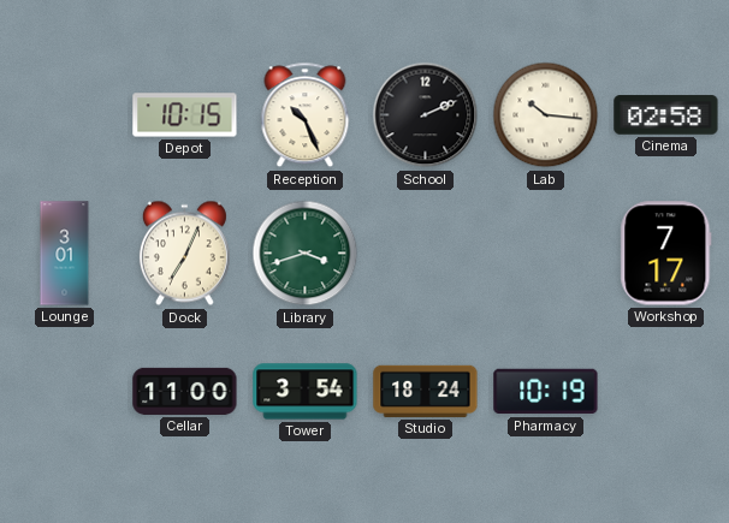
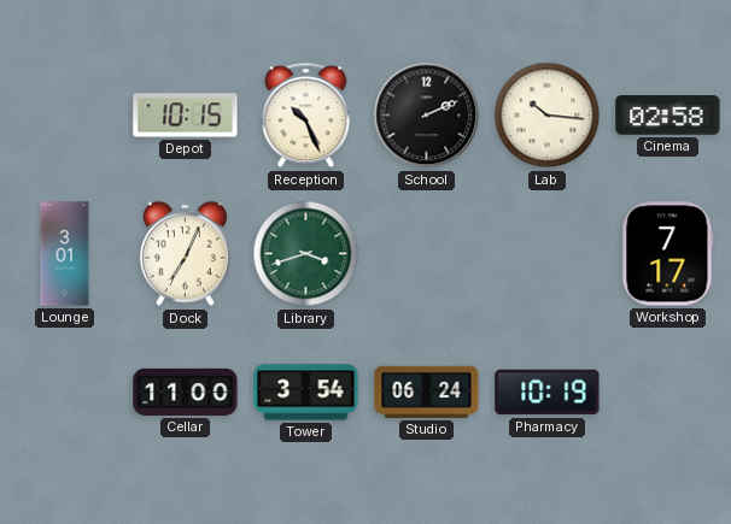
Studio: 18:24 -> 06:24 (427, 391)
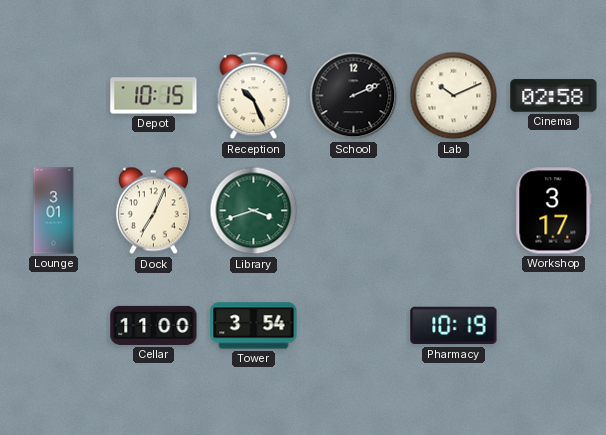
Lab: 10:16 -> 10:11 (454, 96)
Workshop: 7:17 -> 3:17 (554, 211)
Studio: 06:24 -> none (427, 391)
